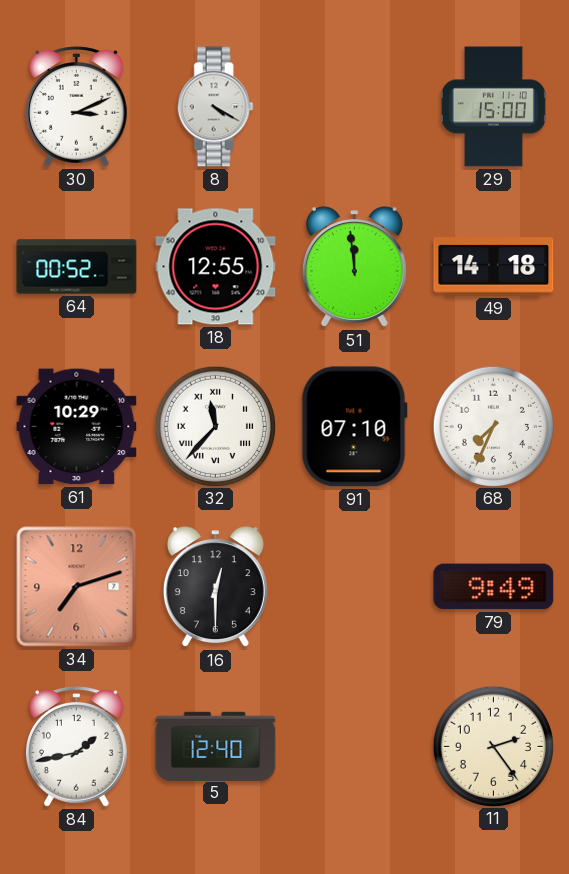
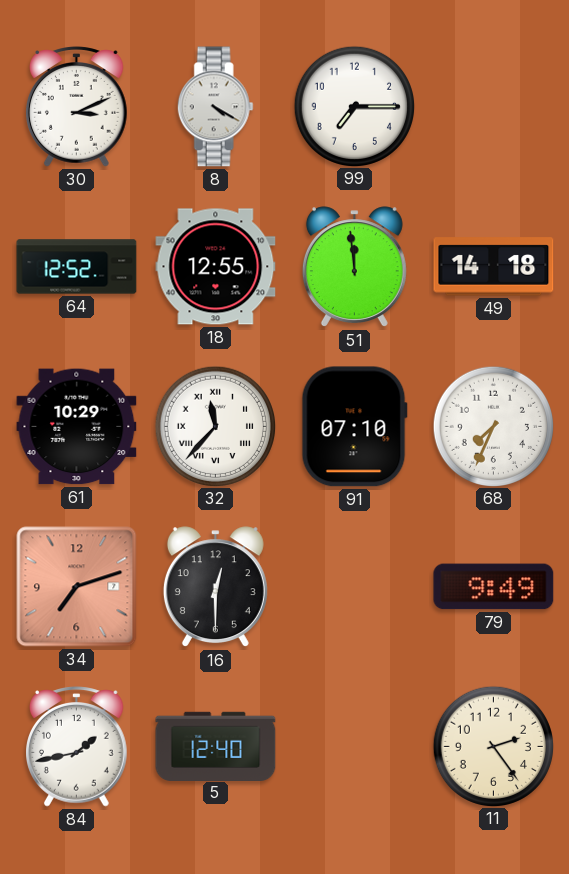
99: none -> 7:15 (354, 106)
29: 15:00 -> none (493, 107)
64: 00:52 -> 12:52 (77, 267)
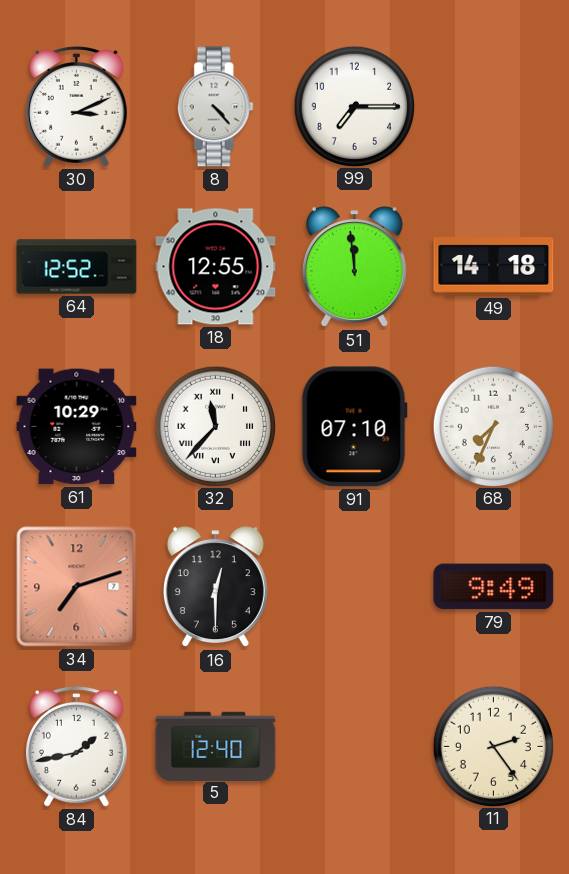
8: 4:20 -> 4:23 (215, 107)
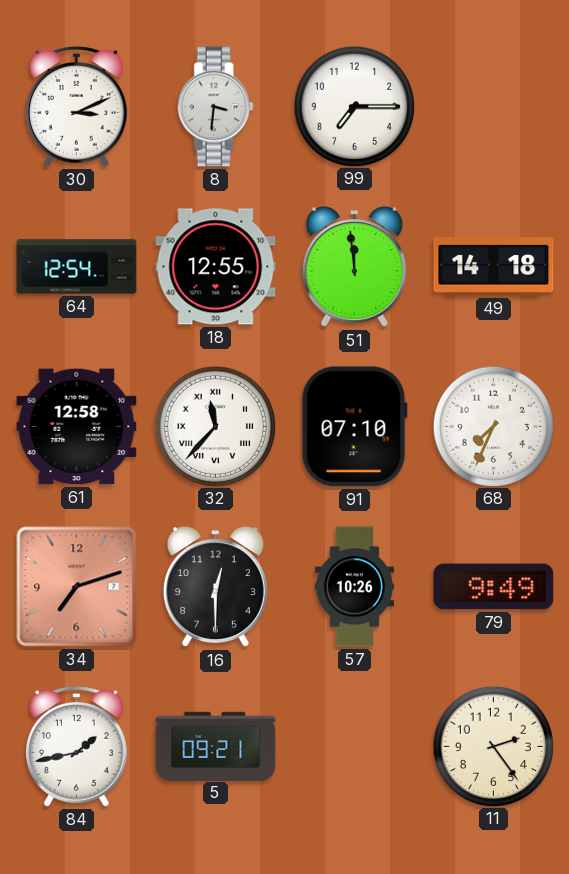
8: 4:23 -> 3:31 (215, 107)
64: 12:52 -> 12:54 (77, 267)
61: 10:29 -> 12:58 (77, 427)
57: none -> 10:26 (354, 587)
5: 12:40 -> 09:21 (216, 746)
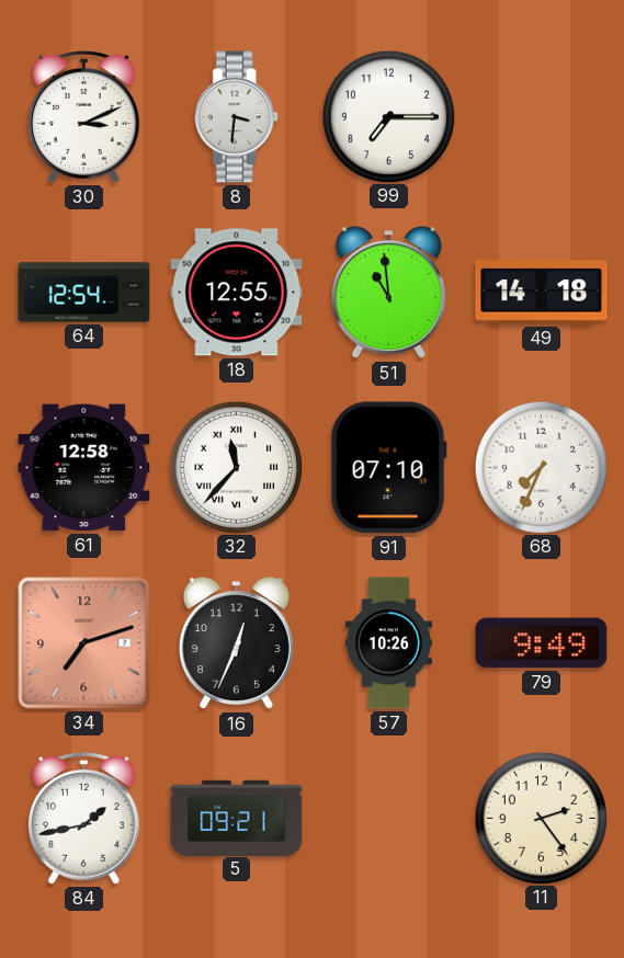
51: 11:59 -> 10:59 (388, 293)
16: 12:30 -> 12:34 (236, 643)
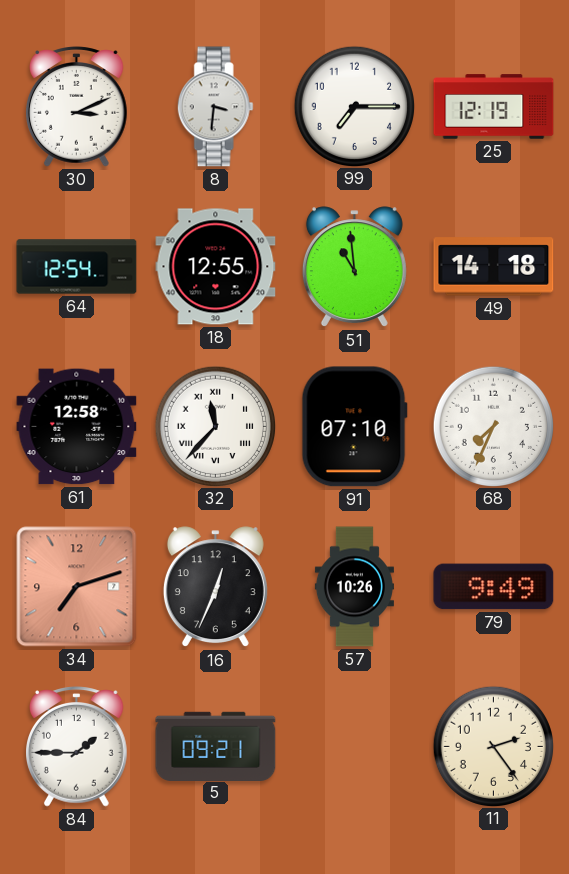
25: none -> 12:19 (494, 107)
84: 1:43 -> 1:45 (77, 747)
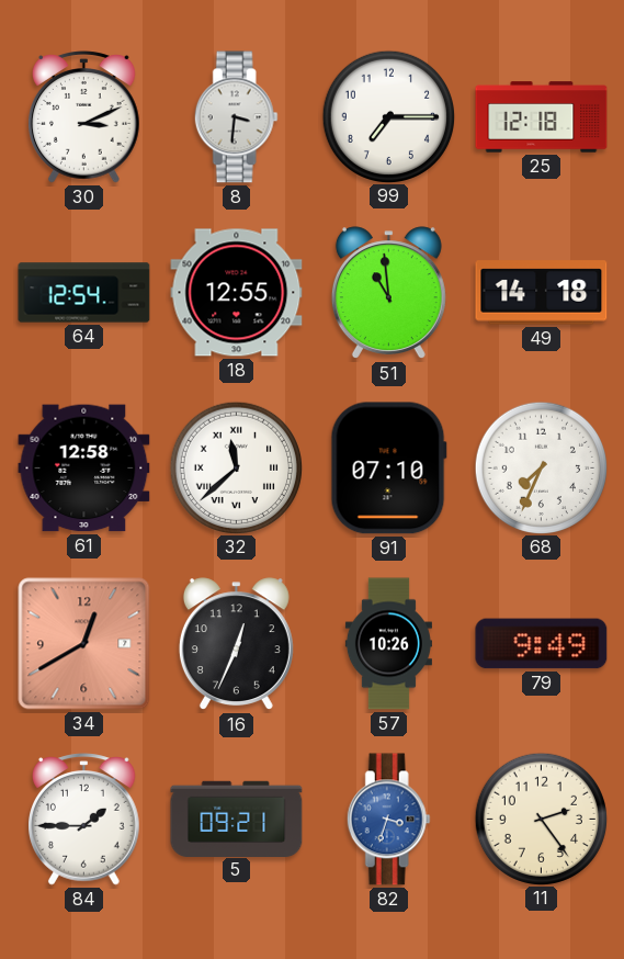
25: 12:19 -> 12:18 (542, 117)
32: 11:37 -> 11:38 (236, 467)
34: 7:12 -> 12:40 (84, 644)
82: none -> 3:33 (388, 820)
